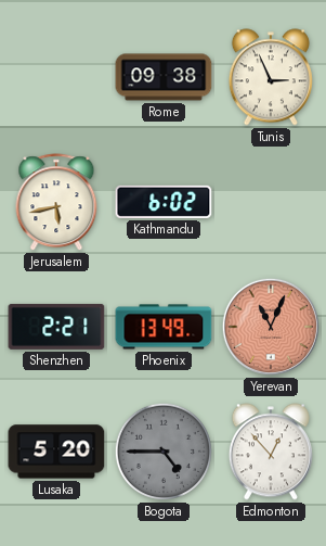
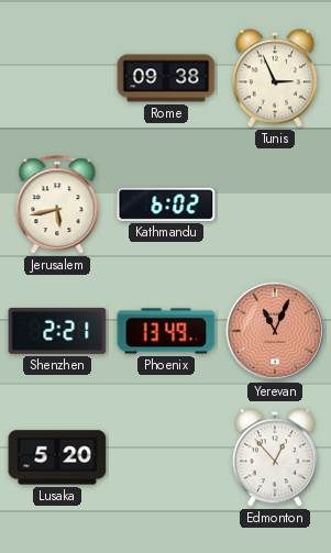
Bogota: 4:45 -> none (164, 452)
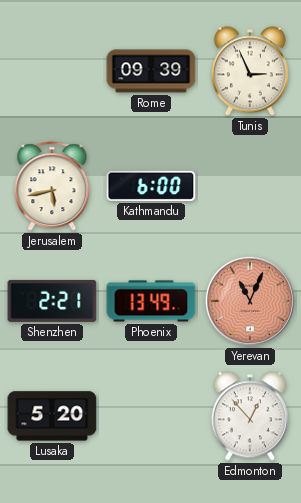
Rome: 09:38 -> 09:39 (151, 71)
Kathmandu: 6:02 -> 6:00 (151, 186)
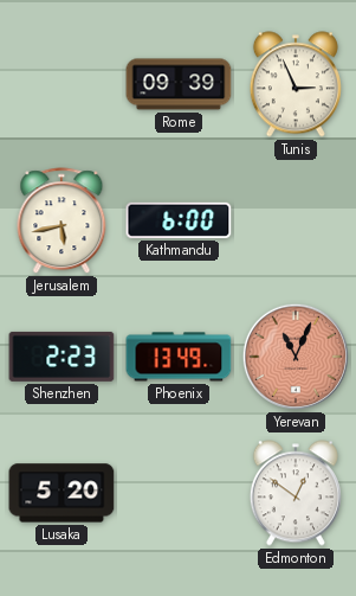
Shenzhen: 2:21 -> 2:23 (62, 357)
Edmonton: 12:53 -> 12:51 (296, 493)
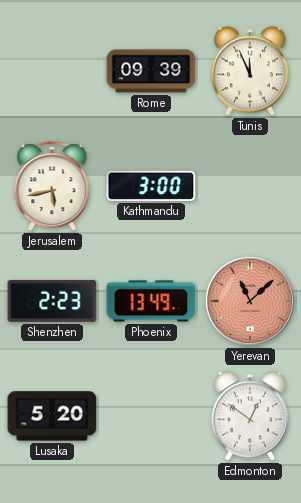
Tunis: 2:56 -> 11:56 (250, 71)
Kathmandu: 6:00 -> 3:00 (151, 186)
Yerevan: 11:04 -> 11:08 (250, 301)
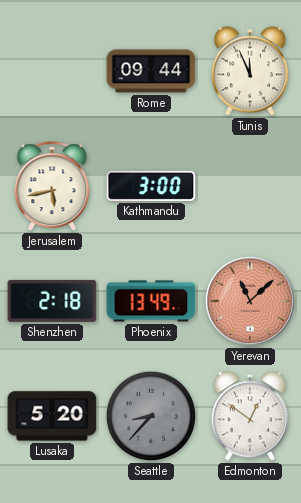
Rome: 09:39 -> 09:44 (151, 71)
Shenzhen: 2:23 -> 2:18 (52, 301)
Seattle: none -> 8:37 (151, 416)
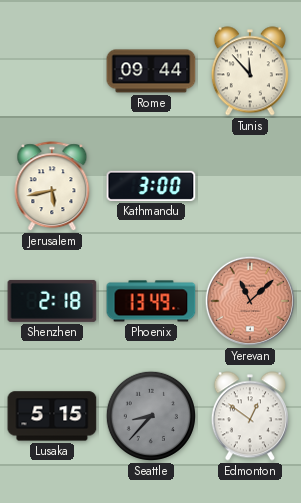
Tunis: 11:56 -> 11:53 (250, 71)
Lusaka: 5:20 -> 5:15 (52, 416)
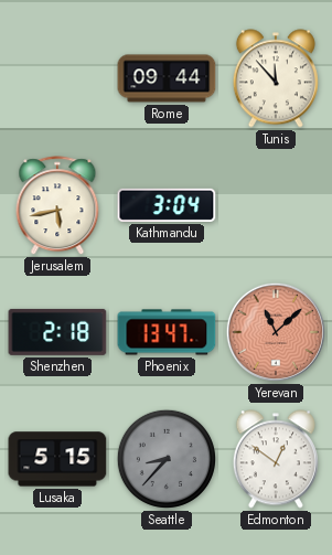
Kathmandu: 3:00 -> 3:04 (167, 205)
Phoenix: 13:49 -> 13:47 (167, 332)
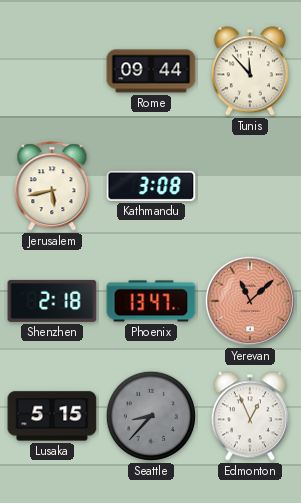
Kathmandu: 3:04 -> 3:08 (151, 186)
Edmonton: 12:51 -> 12:56 (250, 416)
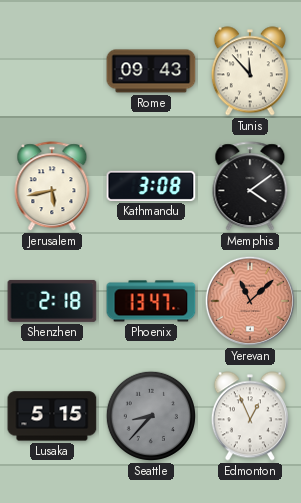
Rome: 09:44 -> 09:43 (151, 71)
Memphis: none -> 4:09 (250, 187)
